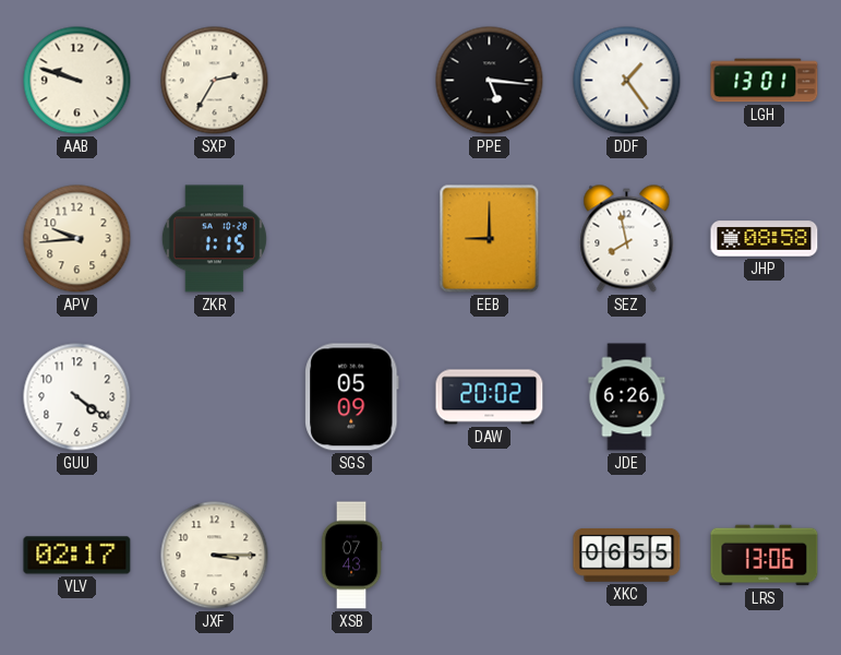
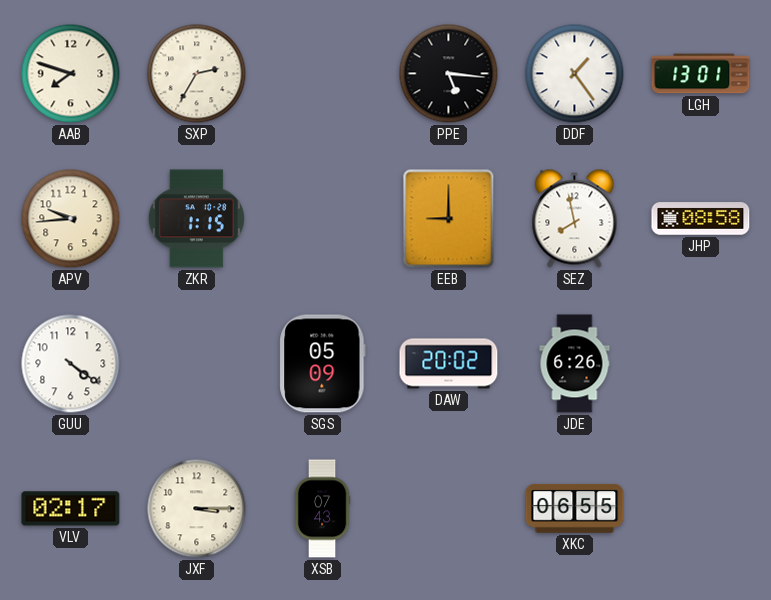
AAB: 9:48 -> 7:48 (71, 74)
LRS: 13:06 -> none (765, 556)
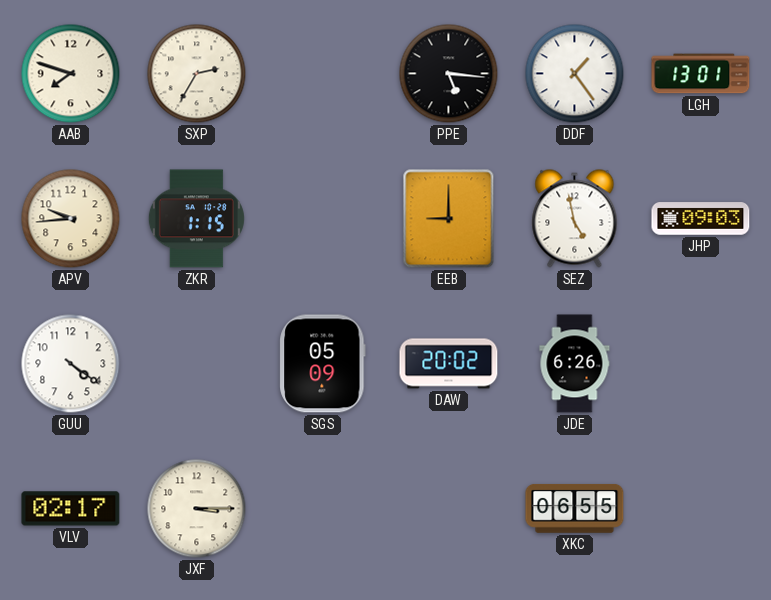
SEZ: 7:58 -> 4:58 (575, 219)
JHP: 08:58 -> 09:03 (701, 219)
XSB: 07:43 -> none (322, 509)
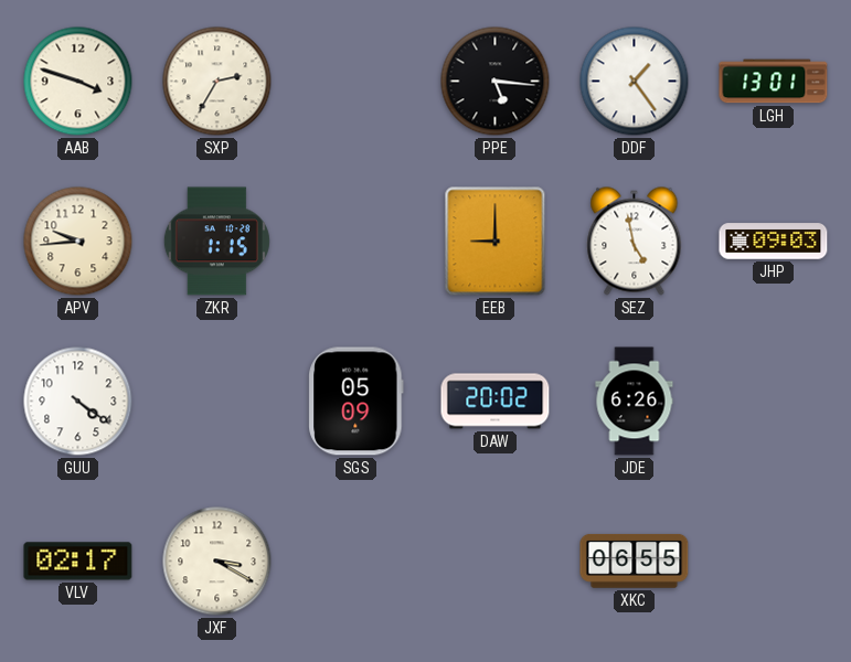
AAB: 7:48 -> 3:48 (78, 82)
JXF: 3:15 -> 3:20 (217, 562)
